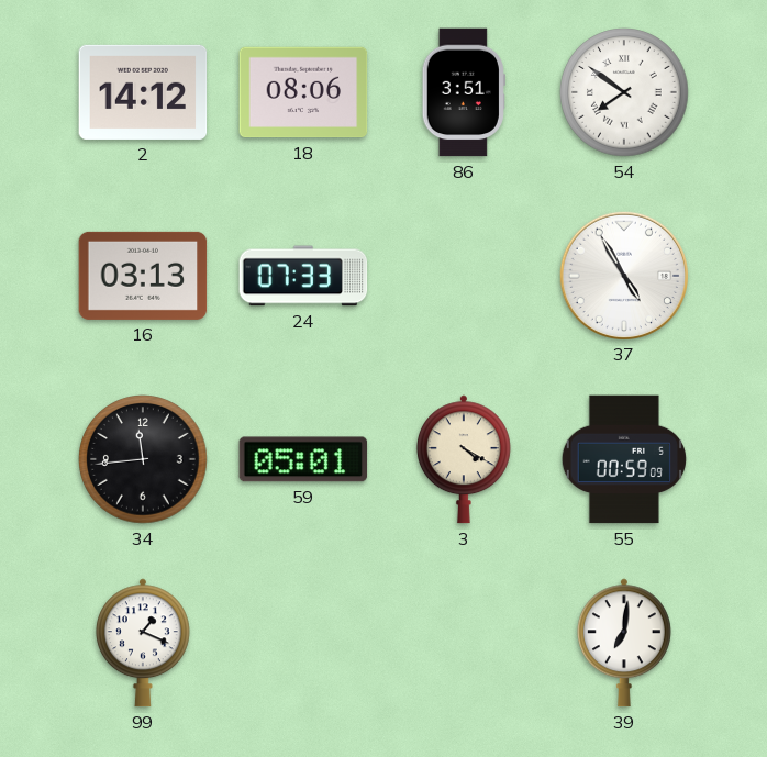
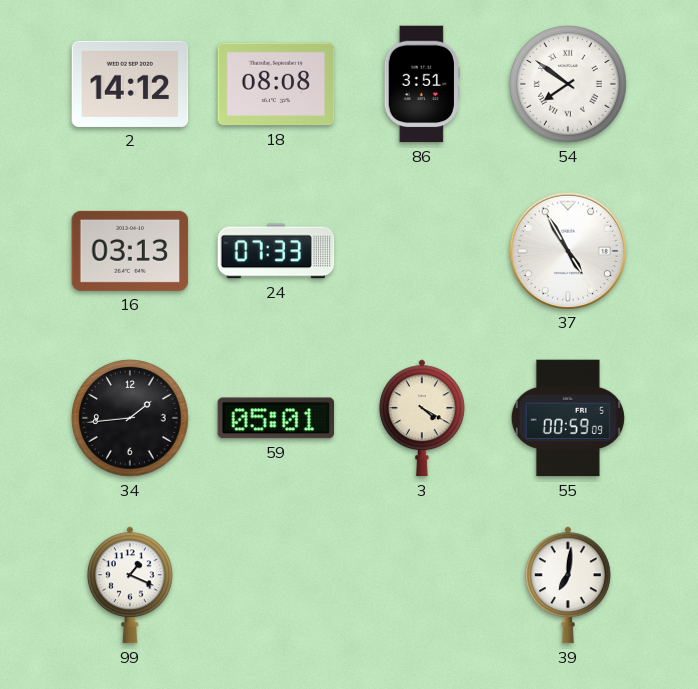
18: 08:06 -> 08:08 (276, 84)
34: 11:44 -> 1:44 (130, 418)
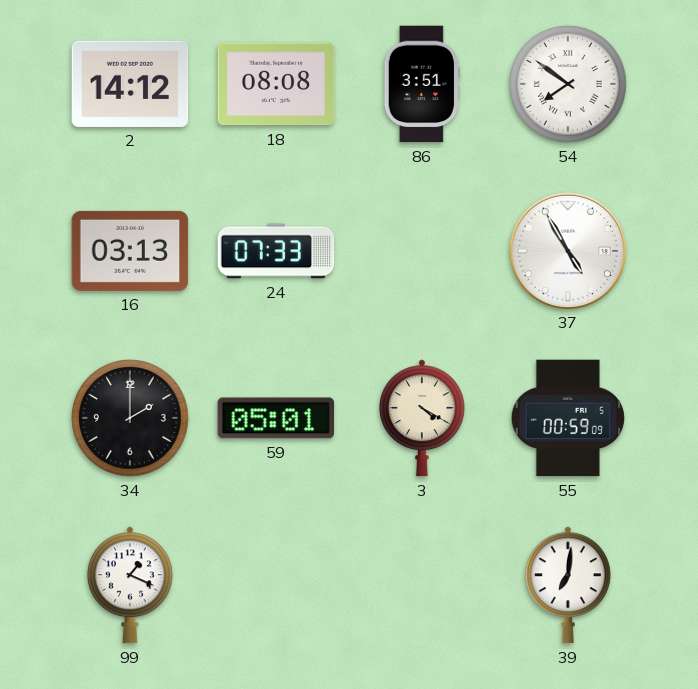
34: 1:44 -> 2:00 (130, 418)
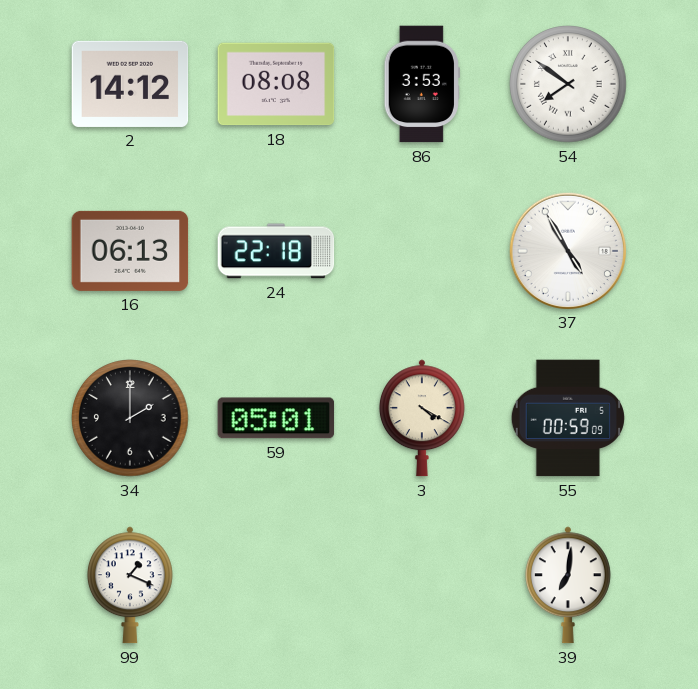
86: 3:51 -> 3:53 (422, 84)
16: 03:13 -> 06:13 (130, 251)
24: 07:33 -> 22:18 (276, 251)
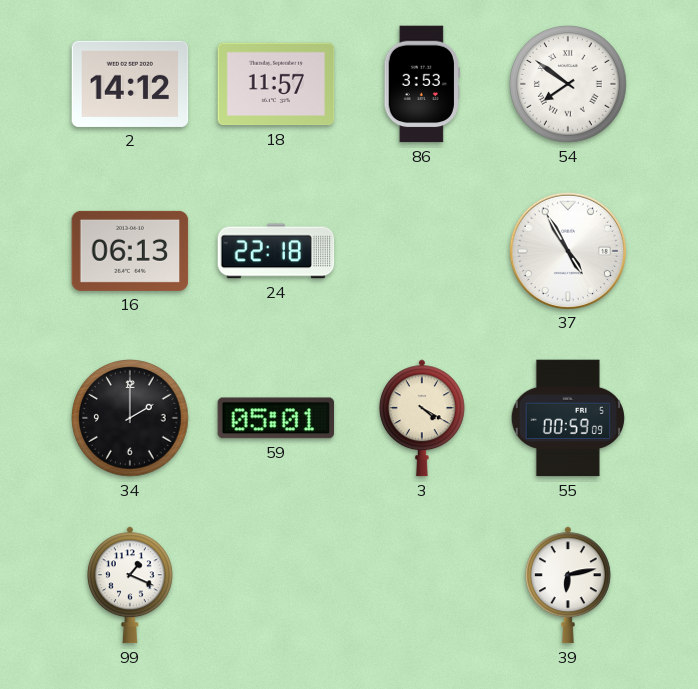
18: 08:08 -> 11:57 (276, 84)
39: 7:01 -> 6:13 (568, 585)
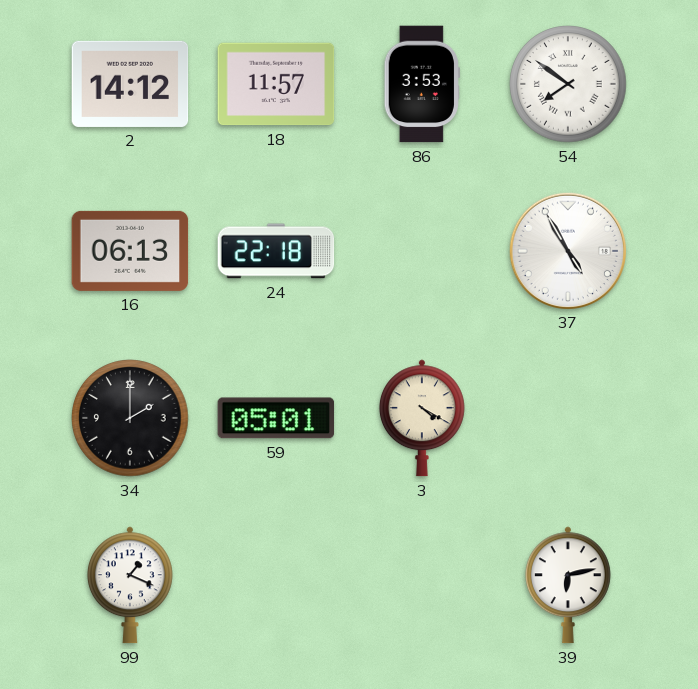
55: 00:59 -> none (568, 418)
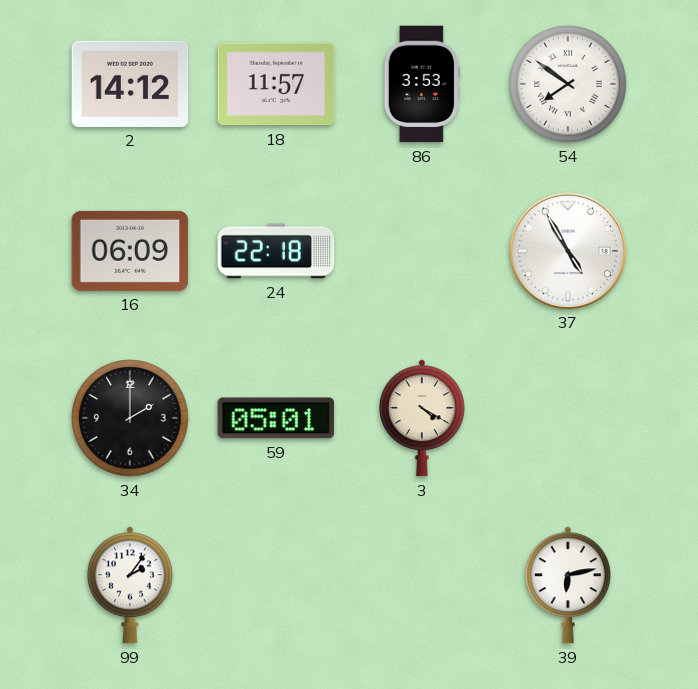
16: 06:13 -> 06:09 (130, 251)
99: 1:19 -> 2:06 (130, 585)
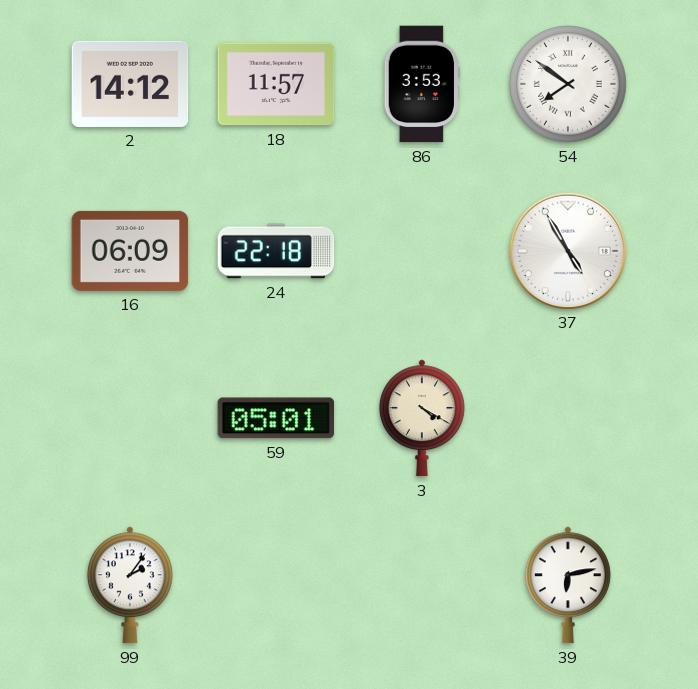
34: 2:00 -> none (130, 418)
